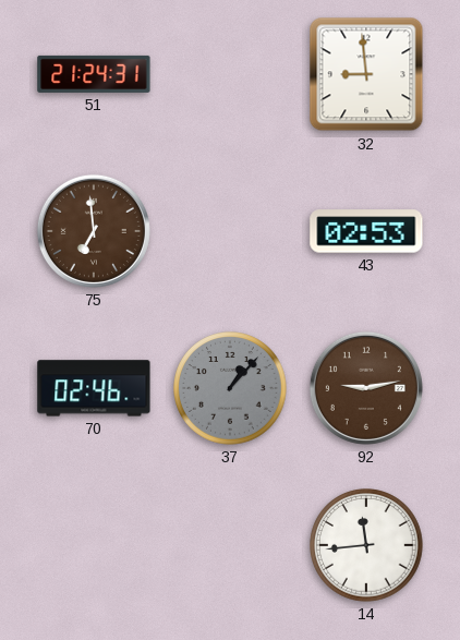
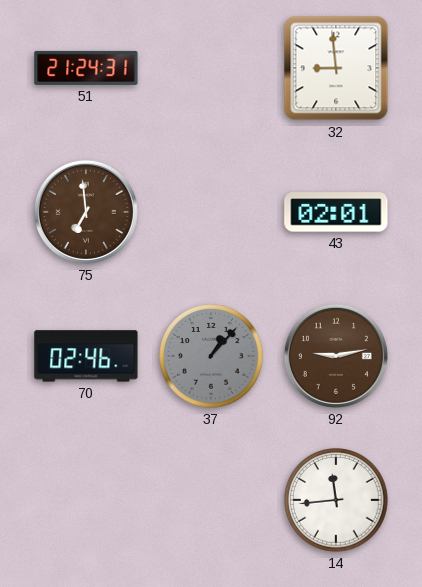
43: 02:53 -> 02:01 (336, 212)
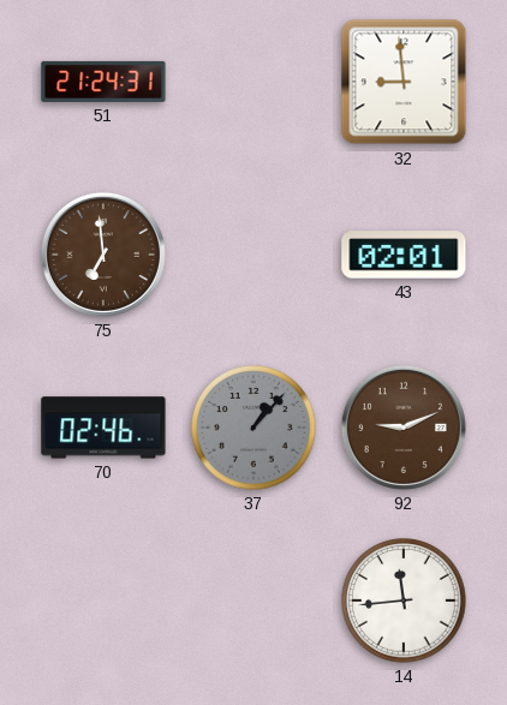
92: 9:13 -> 9:11 (404, 428)
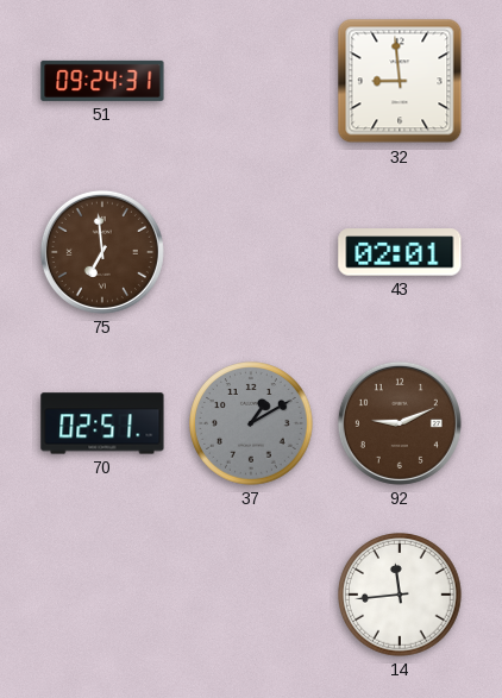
51: 21:24 -> 09:24 (102, 81)
70: 02:46 -> 02:51 (102, 423)
37: 1:07 -> 1:10 (251, 423)
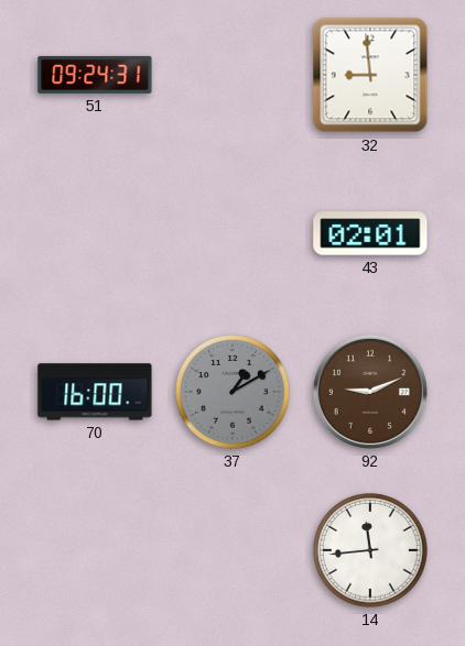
75: 6:59 -> none (102, 252)
70: 02:51 -> 16:00 (95, 392)
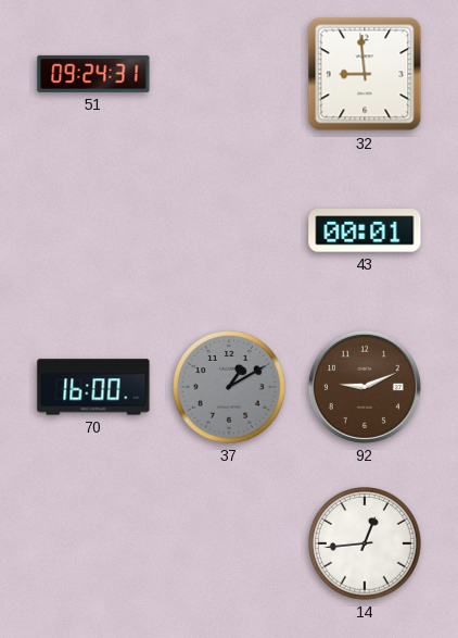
43: 02:01 -> 00:01 (365, 230)
14: 11:44 -> 12:44 (365, 543)
